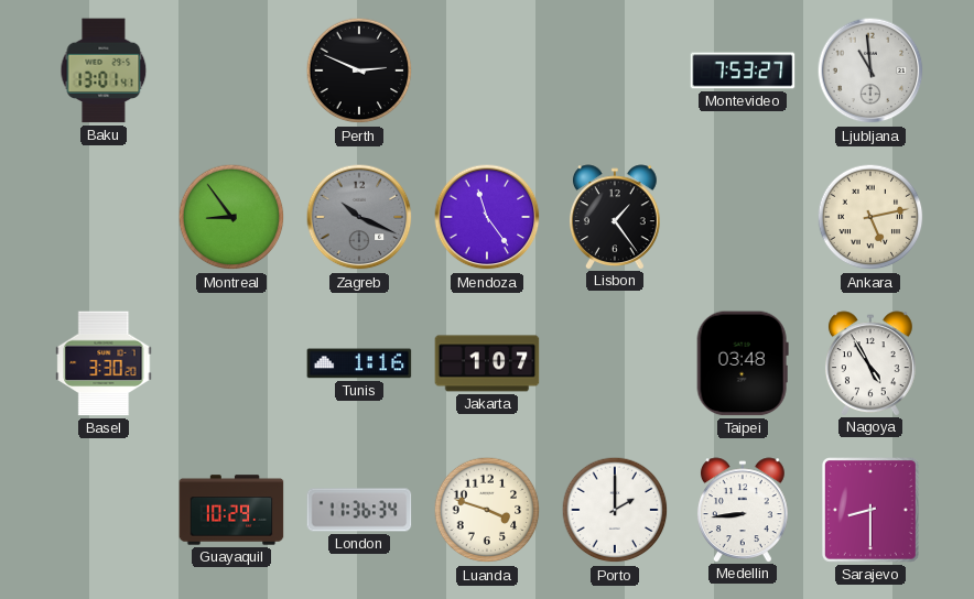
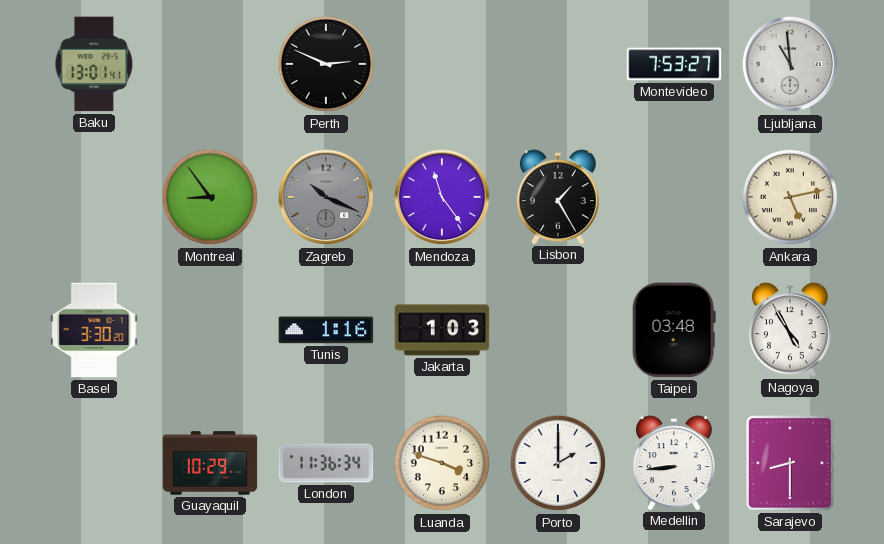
Lisbon: 1:24 -> 1:25 (558, 197)
Jakarta: 1:07 -> 1:03 (442, 330)
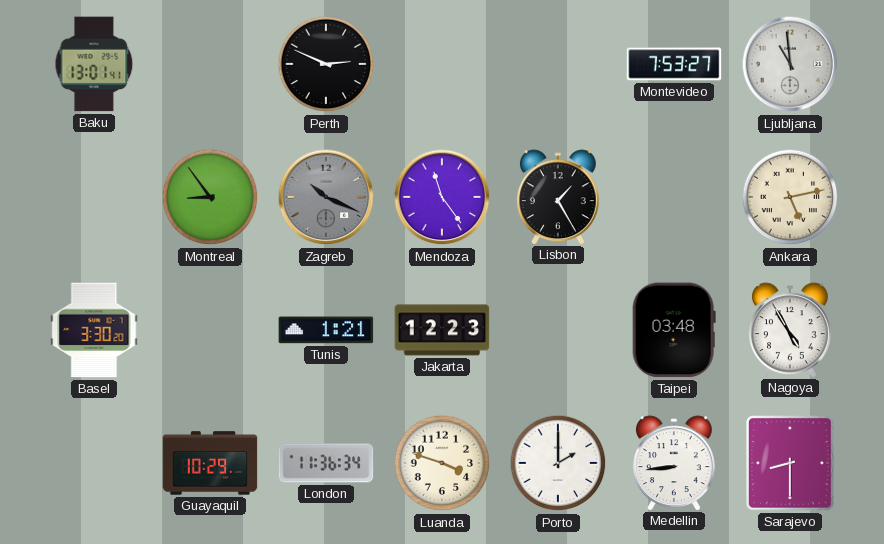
Tunis: 1:16 -> 1:21 (326, 330)
Jakarta: 1:03 -> 12:23 (442, 330)
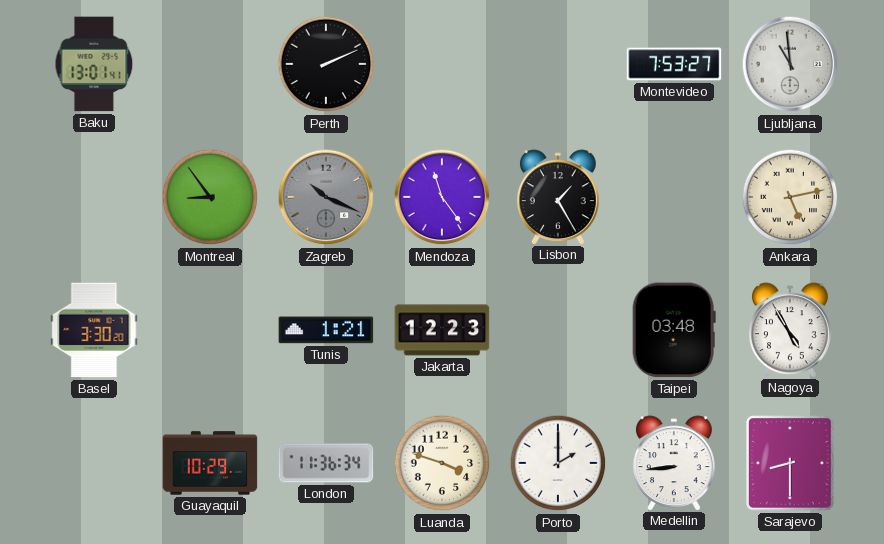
Perth: 2:49 -> 2:11 (326, 64)
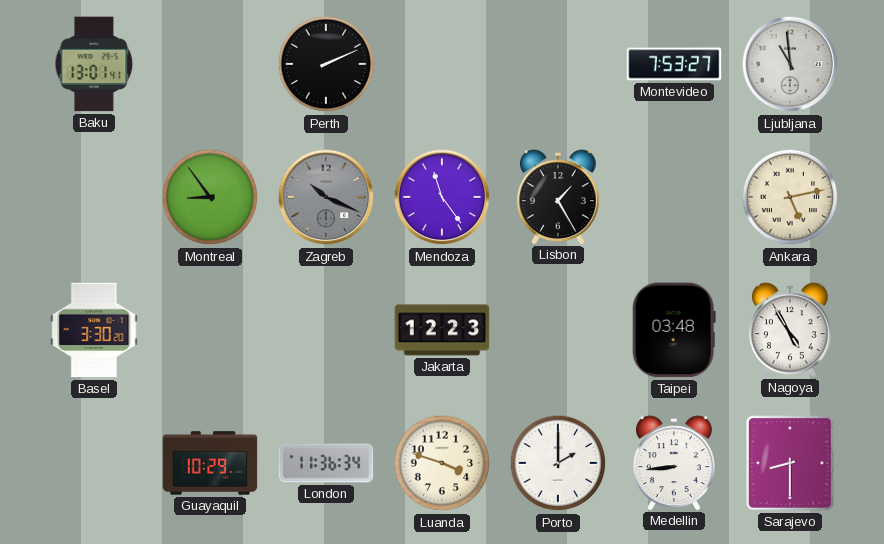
Tunis: 1:21 -> none (326, 330)
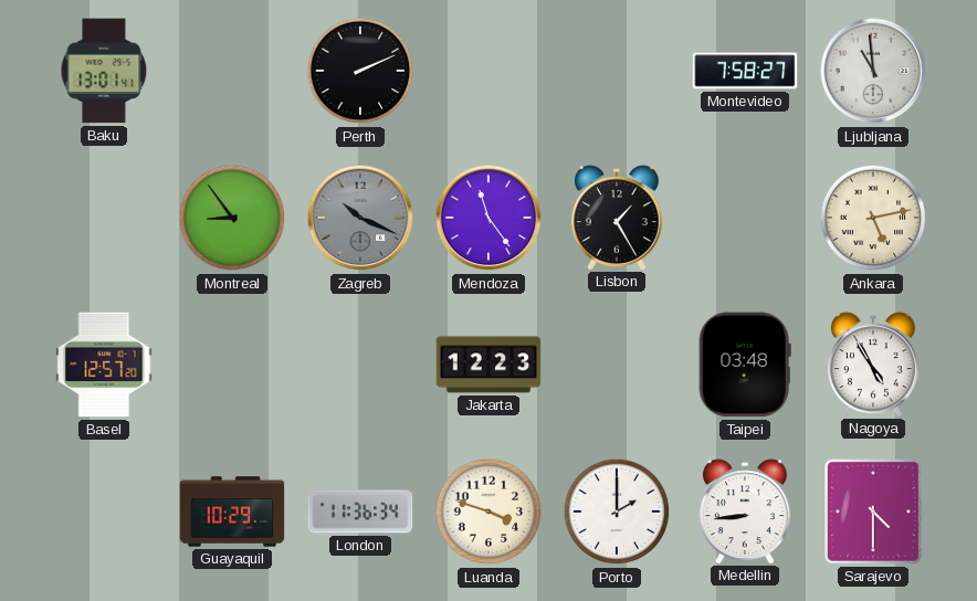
Montevideo: 7:53 -> 7:58 (745, 71)
Basel: 3:30 -> 12:57 (104, 365)
Sarajevo: 8:30 -> 4:30 (874, 513)
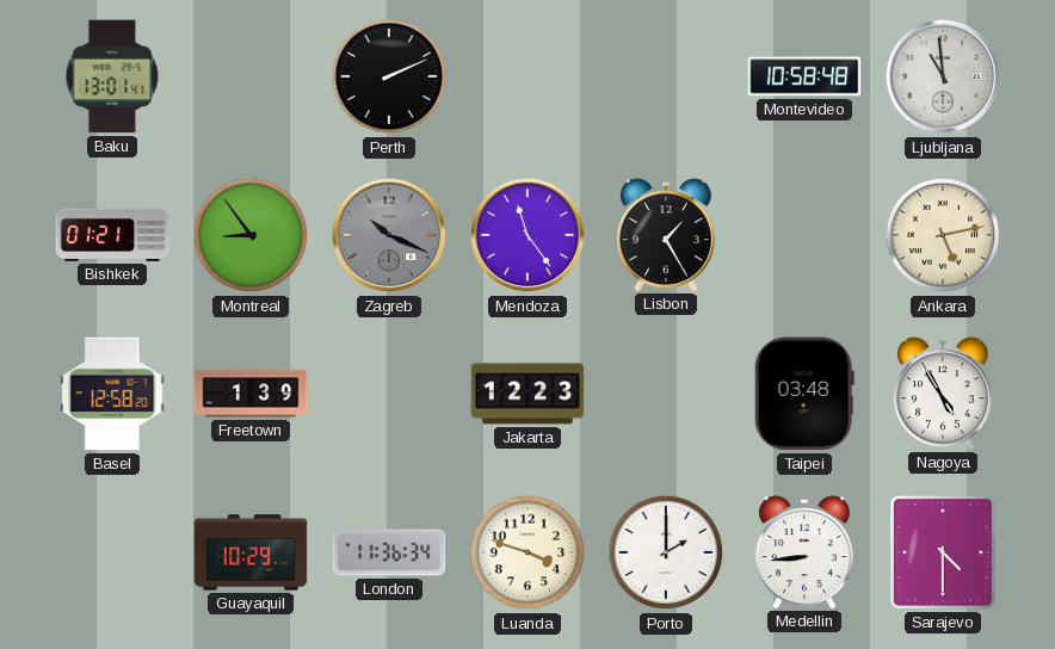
Montevideo: 7:58 -> 10:58 (804, 76)
Bishkek: none -> 01:21 (112, 235)
Basel: 12:57 -> 12:58 (112, 394)
Freetown: none -> 1:39 (251, 394)
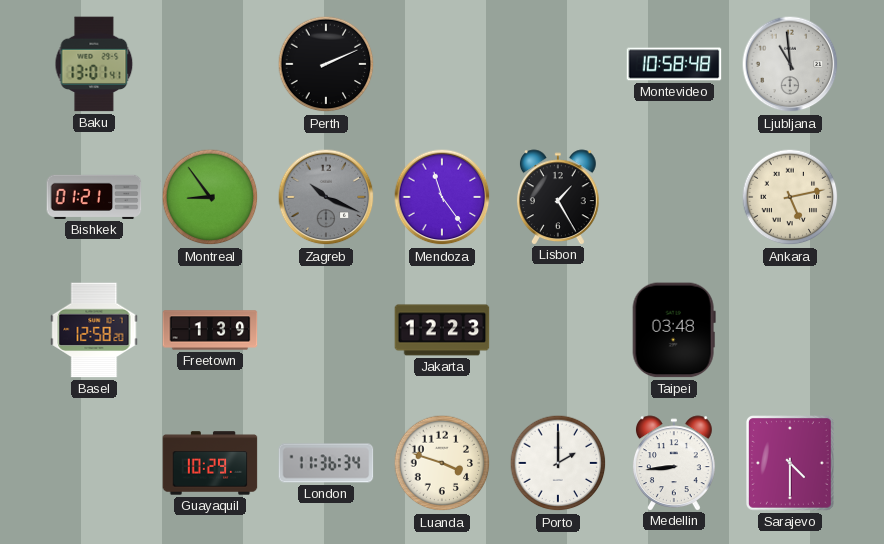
Nagoya: 4:55 -> none (943, 394)
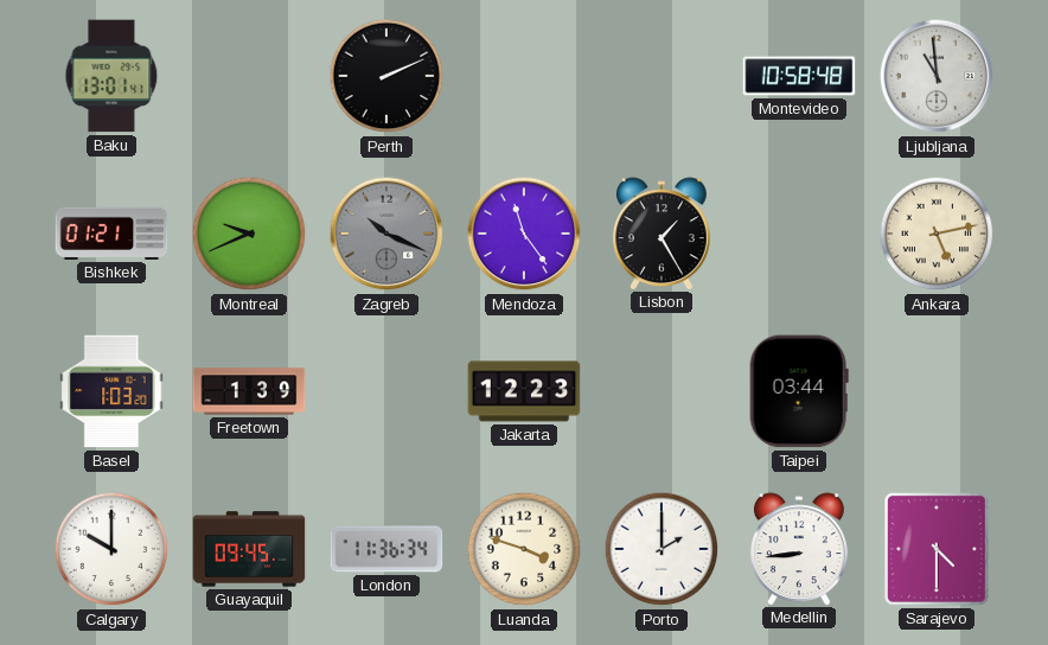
Montreal: 8:54 -> 9:41 (249, 234)
Basel: 12:58 -> 1:03 (111, 391)
Taipei: 03:48 -> 03:44 (799, 391)
Calgary: none -> 10:00 (111, 549)
Guayaquil: 10:29 -> 09:45 (249, 549)
